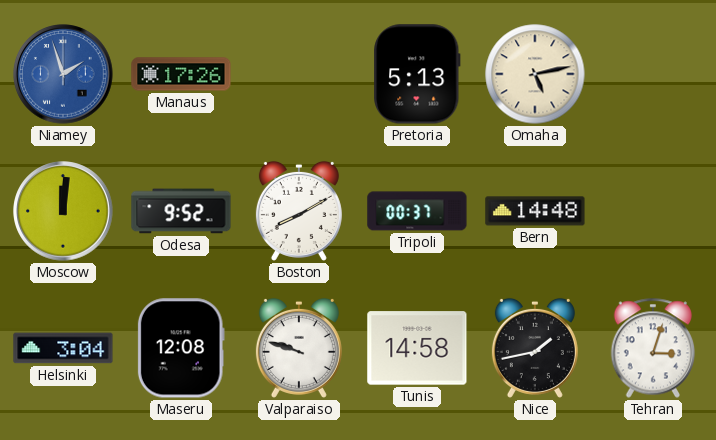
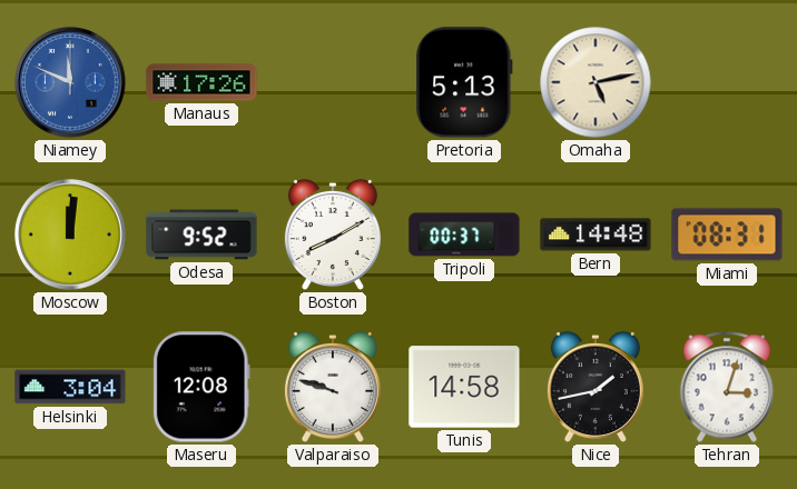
Niamey: 1:57 -> 11:49 (70, 82)
Miami: none -> 08:31 (727, 234)
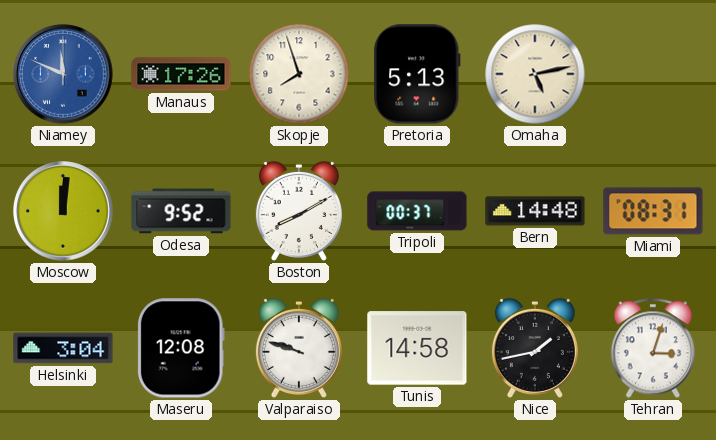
Skopje: none -> 7:57 (299, 74)
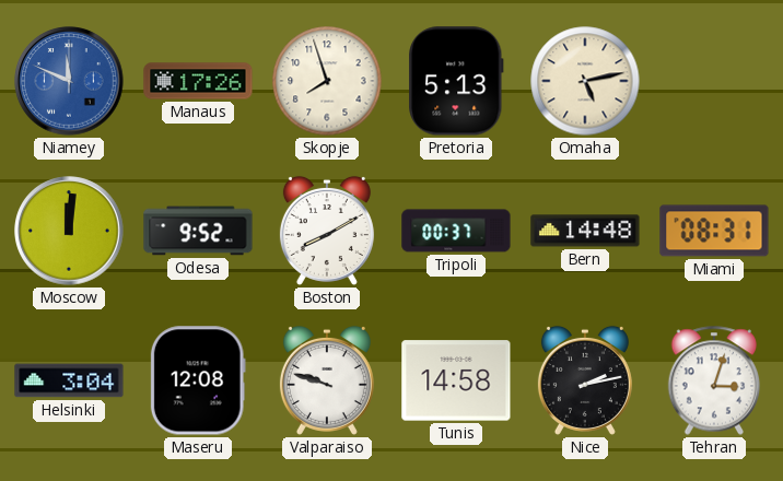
Nice: 1:43 -> 2:13 (585, 380)
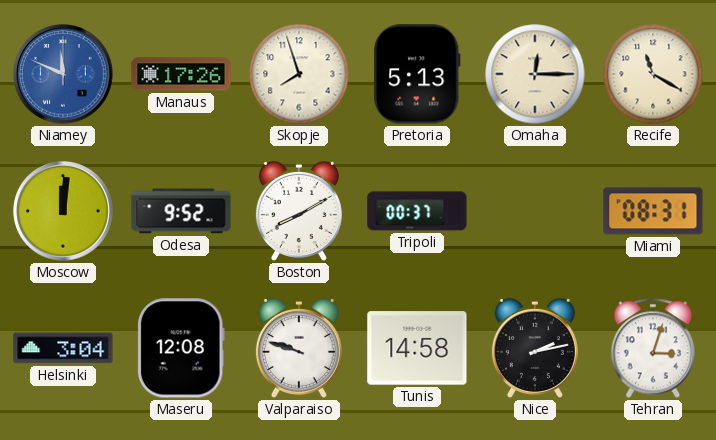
Omaha: 5:13 -> 12:15 (535, 74)
Recife: none -> 11:20 (653, 74)
Bern: 14:48 -> none (585, 231)
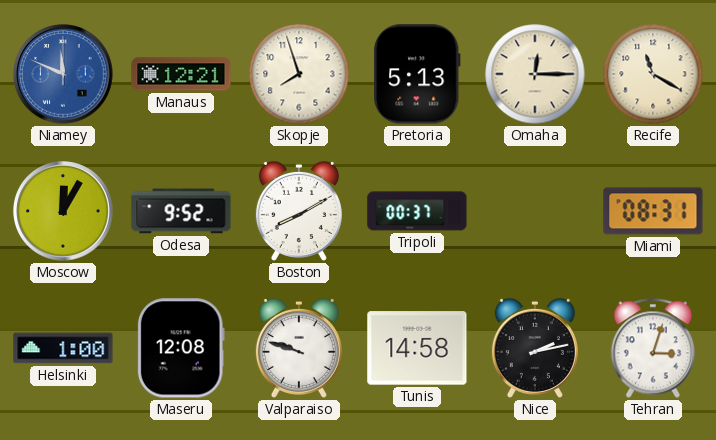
Manaus: 17:26 -> 12:21 (181, 74)
Moscow: 12:01 -> 12:05 (63, 211)
Helsinki: 3:04 -> 1:00 (63, 348)
